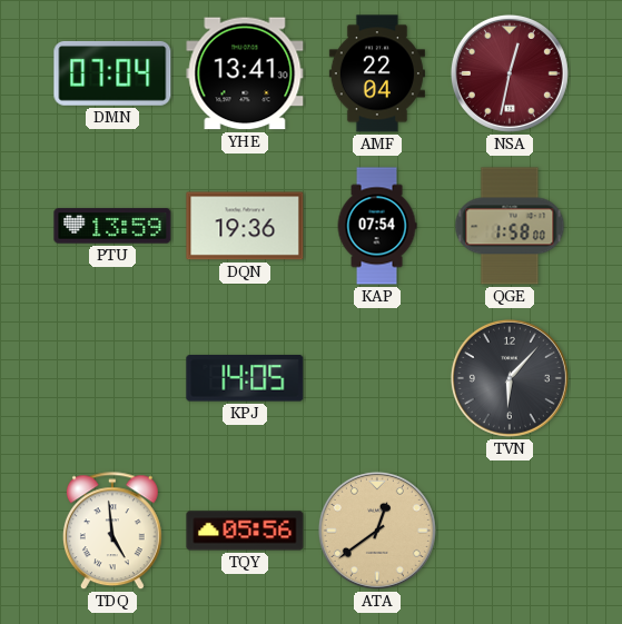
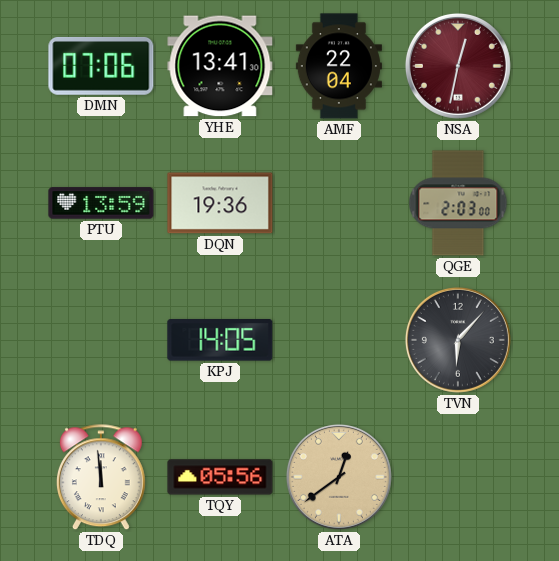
DMN: 07:04 -> 07:06 (101, 66)
KAP: 07:54 -> none (377, 226)
QGE: 1:58 -> 2:03 (458, 203)
TDQ: 4:59 -> 11:59 (101, 478)
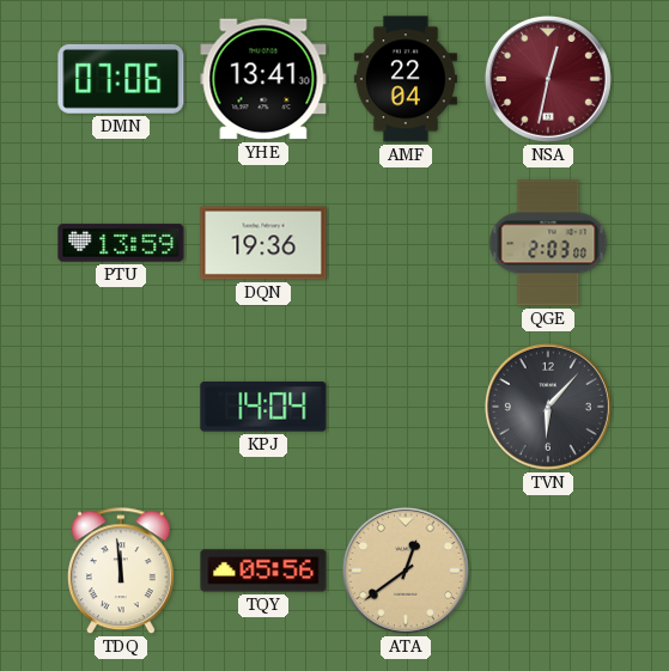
KPJ: 14:05 -> 14:04 (263, 408)
